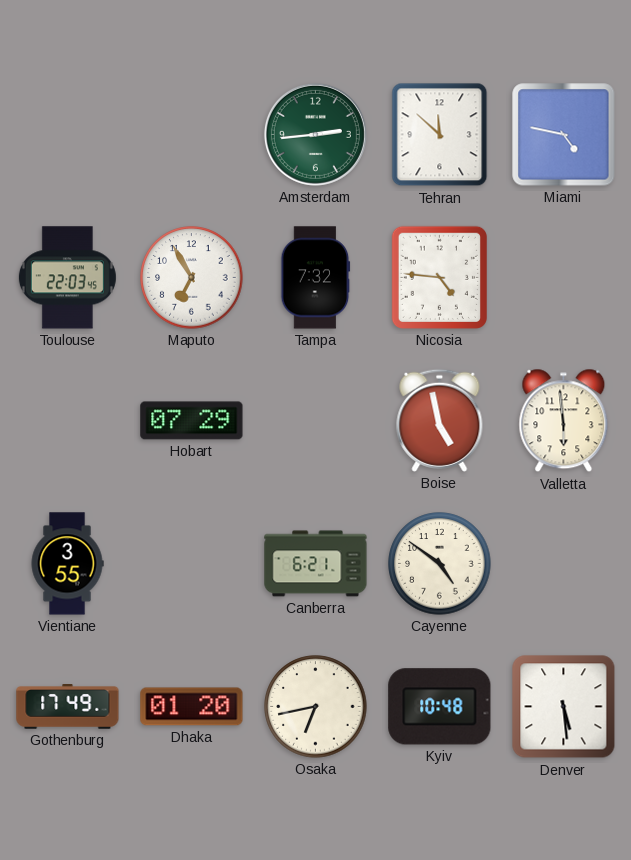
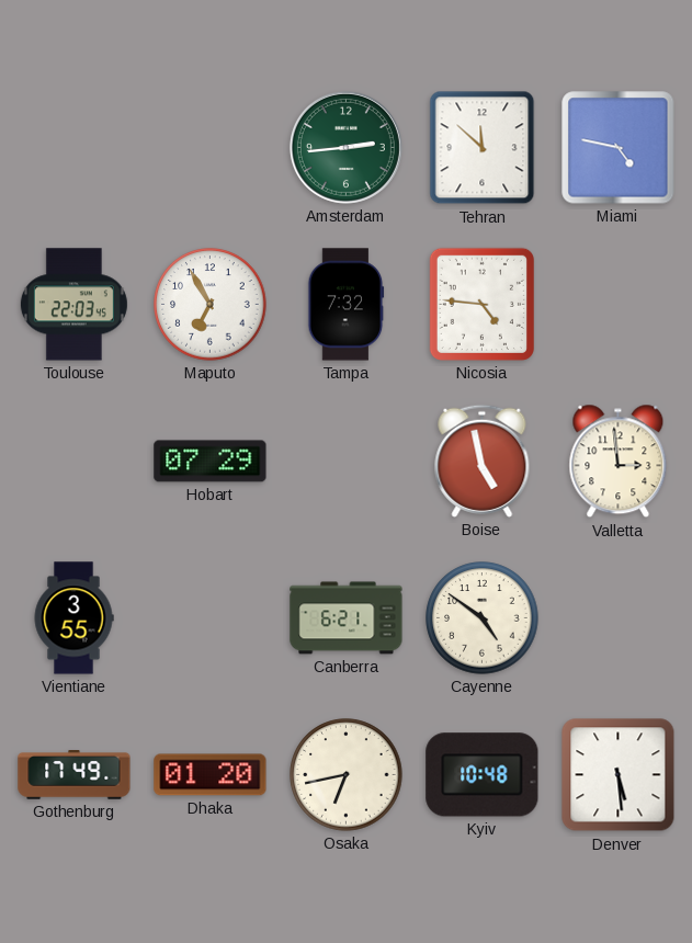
Valletta: 5:59 -> 2:59 (619, 462)
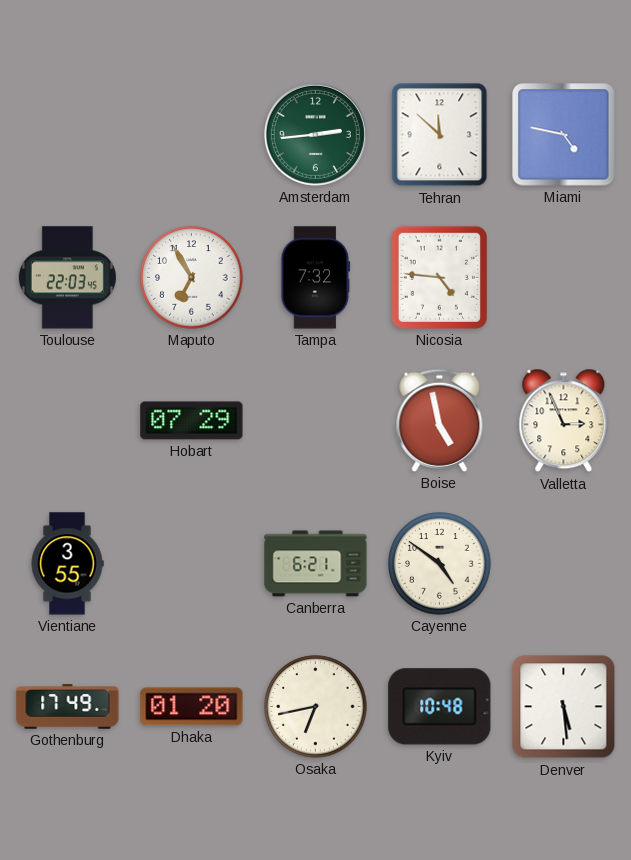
Valletta: 2:59 -> 2:56 (564, 421)
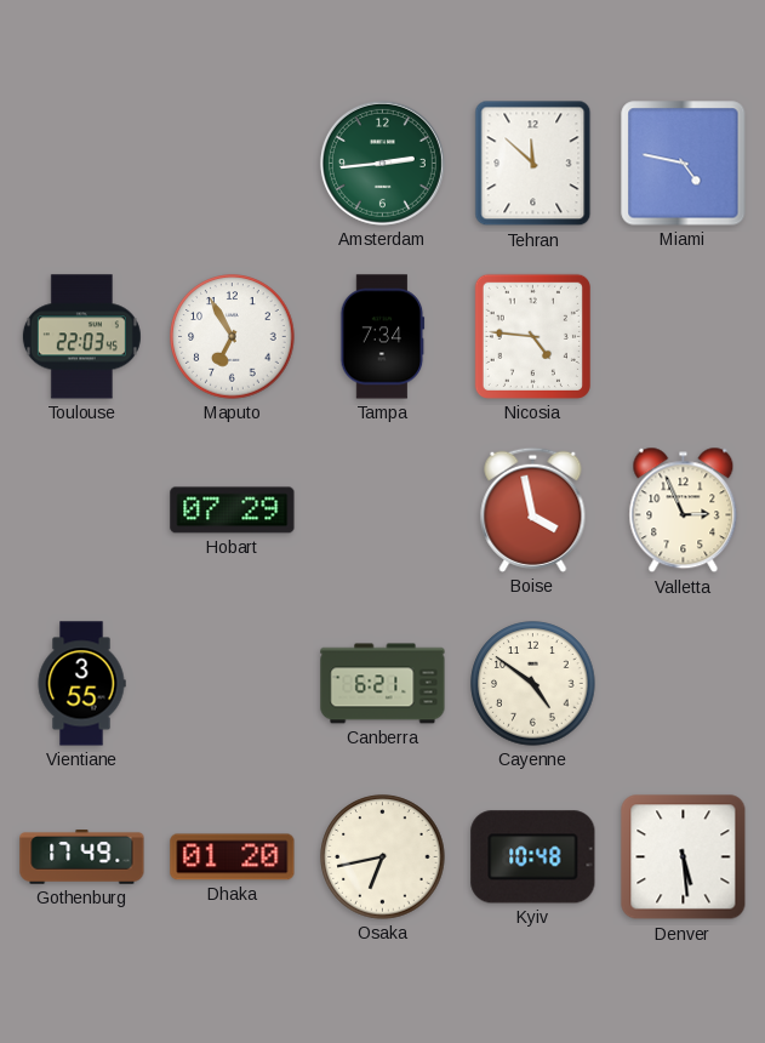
Tampa: 7:32 -> 7:34 (383, 337)
Boise: 4:58 -> 3:58 (533, 509)
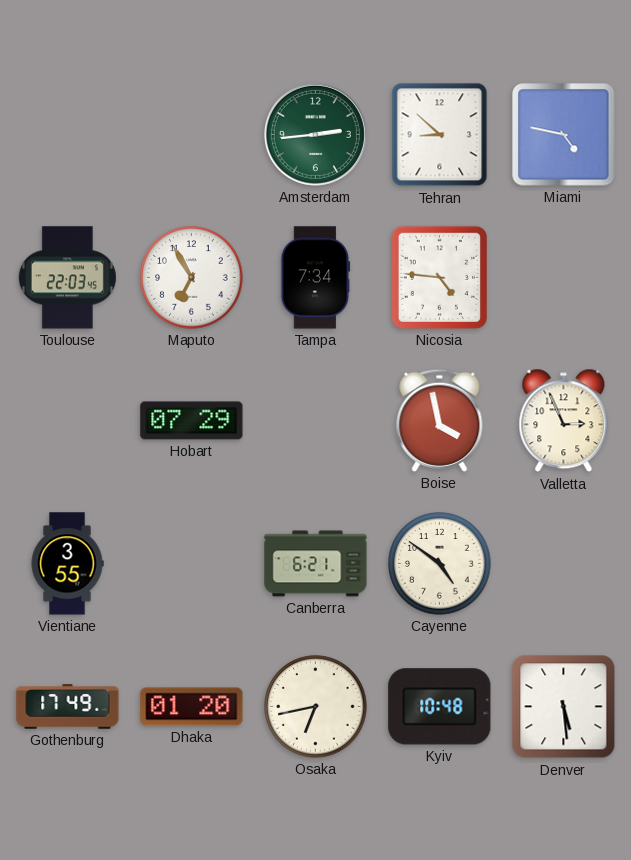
Tehran: 11:52 -> 8:52 (440, 135)
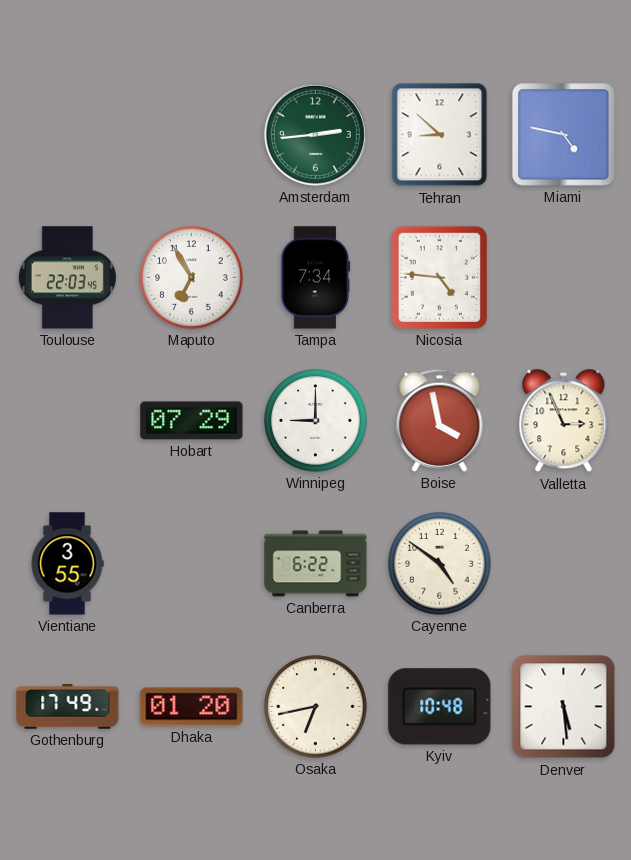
Winnipeg: none -> 9:00 (316, 421)
Canberra: 6:21 -> 6:22 (316, 564)
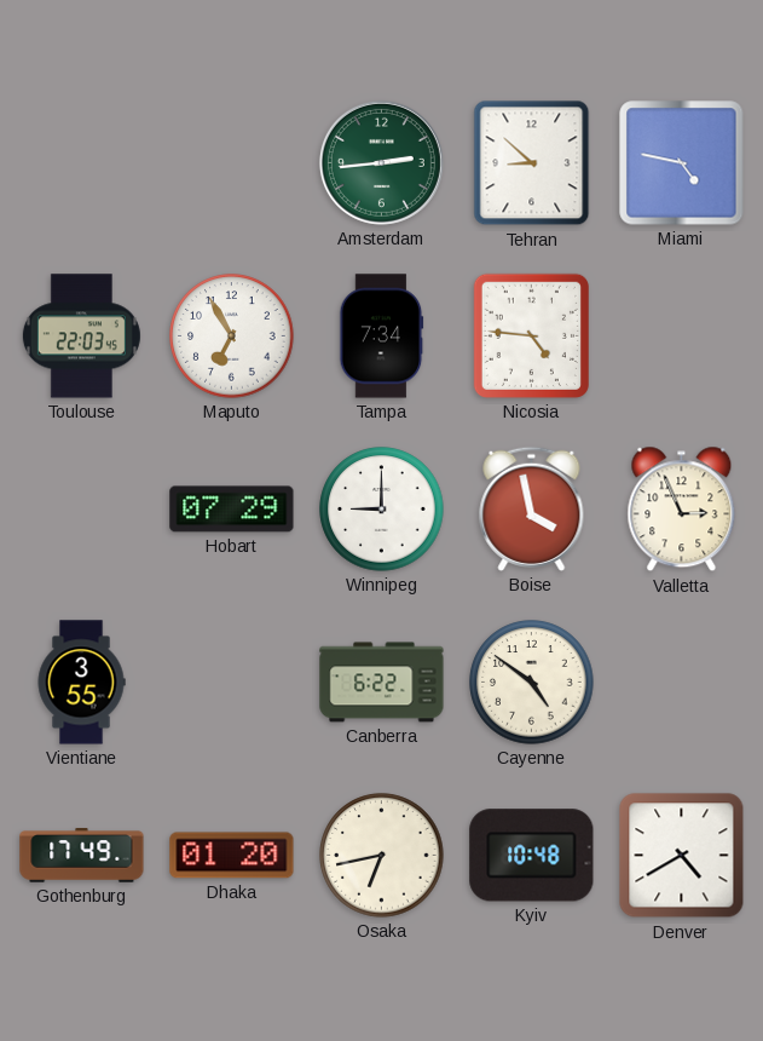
Denver: 5:29 -> 4:40 (682, 856)
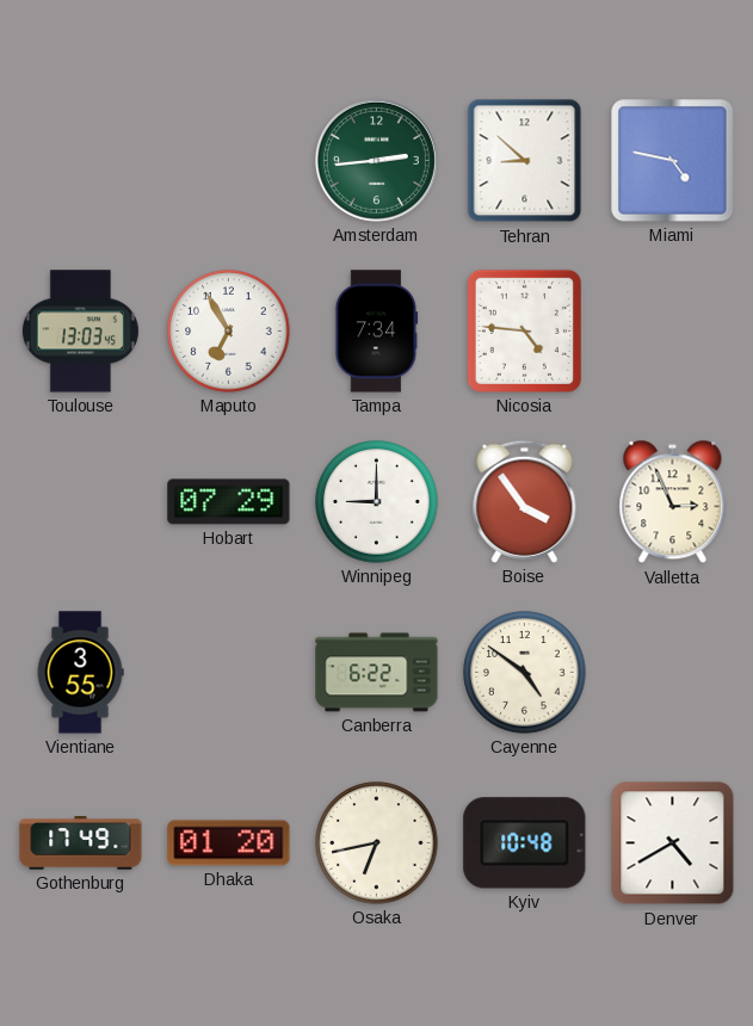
Toulouse: 22:03 -> 13:03 (80, 332)
Boise: 3:58 -> 3:54 (525, 501)
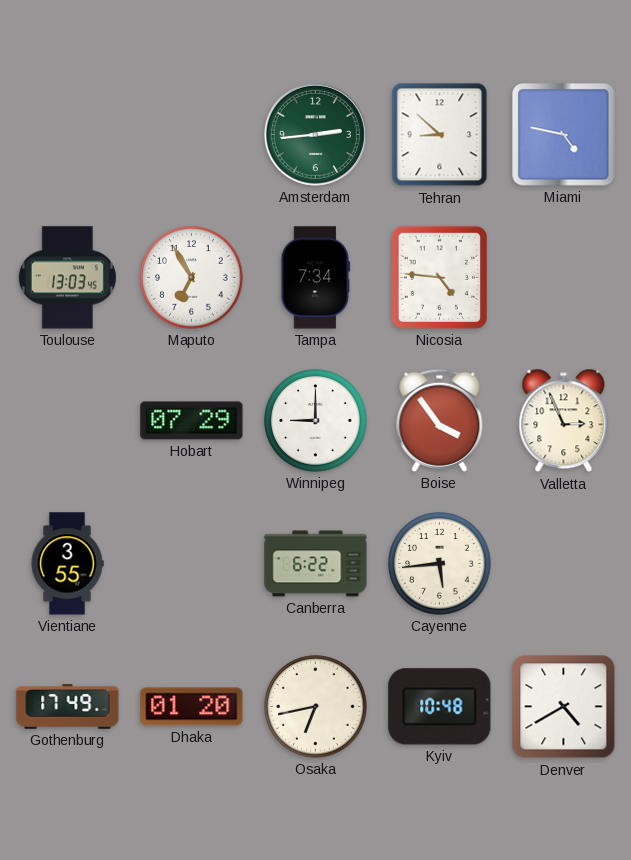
Cayenne: 4:51 -> 5:44 (440, 564)
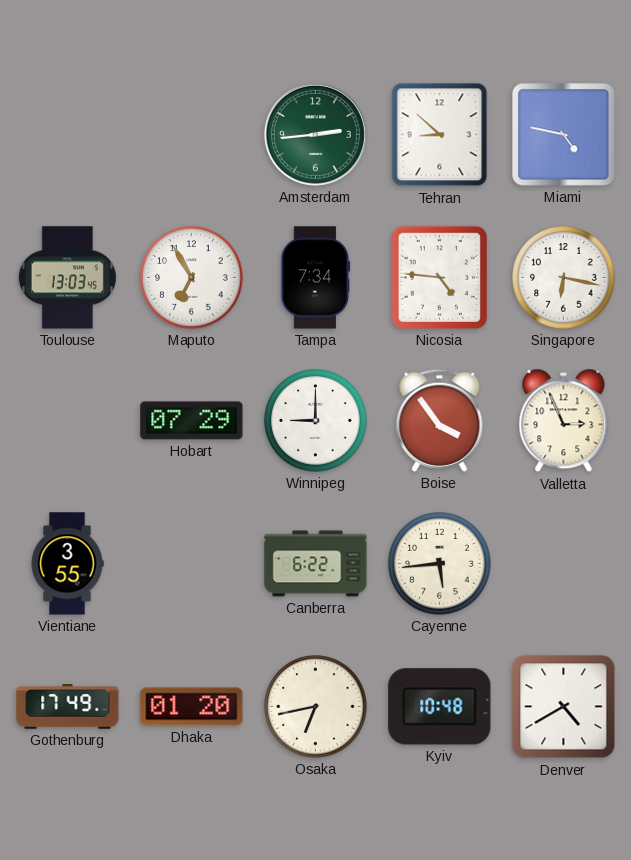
Singapore: none -> 6:17 (564, 278)
